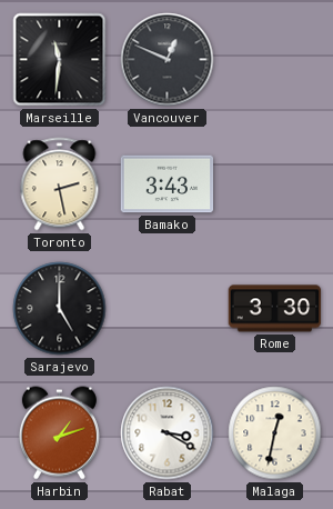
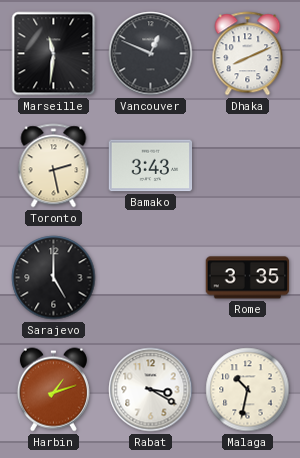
Dhaka: none -> 8:11 (248, 54)
Rome: 3:30 -> 3:35 (248, 278)
Malaga: 12:32 -> 10:32 (248, 390)
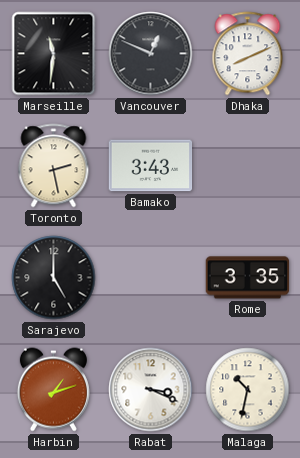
Rabat: 3:20 -> 3:19 (151, 390)
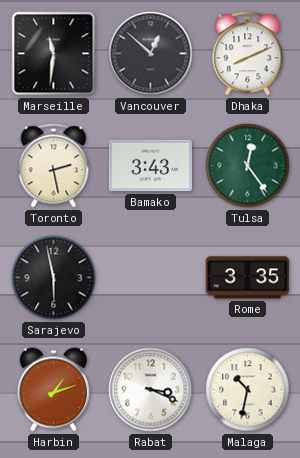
Vancouver: 12:49 -> 12:52 (151, 54)
Tulsa: none -> 12:24 (248, 166)
Sarajevo: 5:00 -> 5:58 (54, 278)
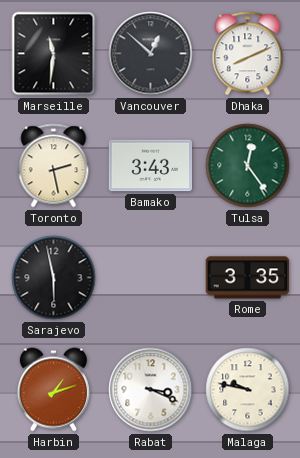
Malaga: 10:32 -> 9:47 (248, 390)
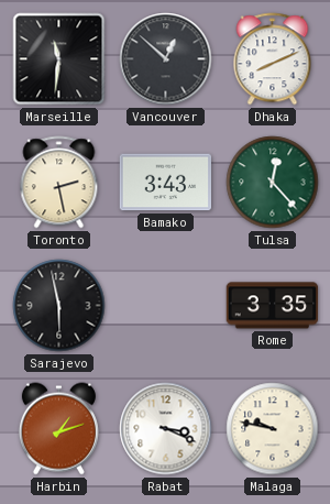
Tulsa: 12:24 -> 12:23 (273, 183)
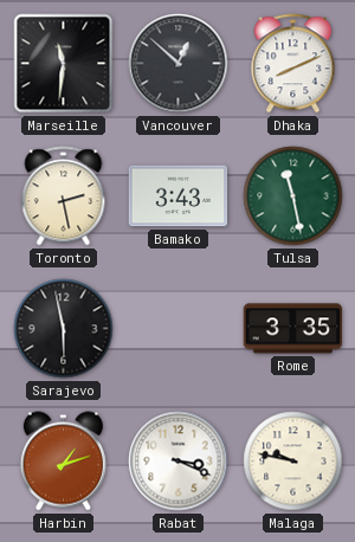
Tulsa: 12:23 -> 11:28 (293, 196)
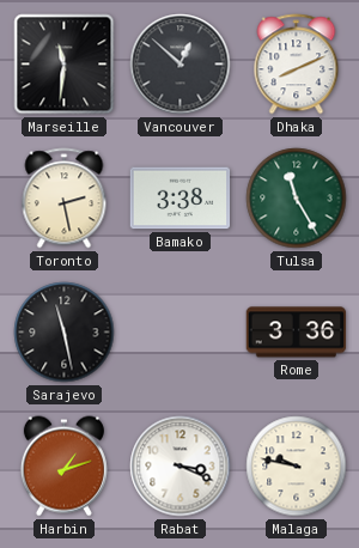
Bamako: 3:43 -> 3:38 (181, 199)
Tulsa: 11:28 -> 11:25 (297, 199)
Sarajevo: 5:58 -> 11:28 (65, 333)
Rome: 3:35 -> 3:36 (297, 333)
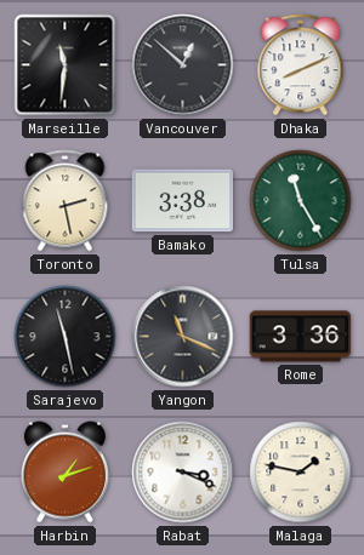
Yangon: none -> 11:19 (183, 337)
Malaga: 9:47 -> 1:47 (301, 473)
